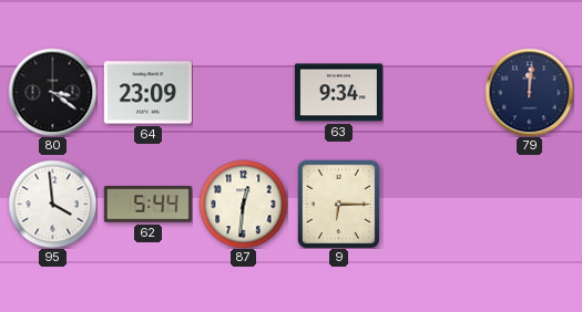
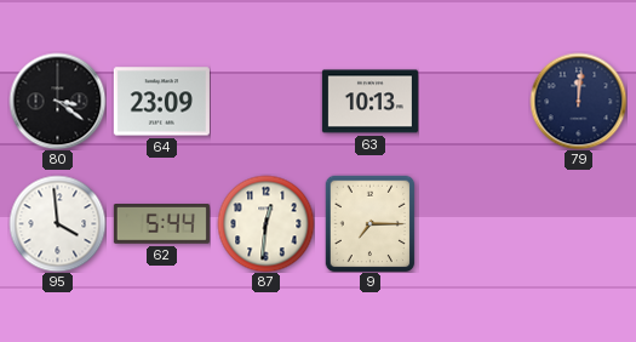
63: 9:34 -> 10:13 (369, 102)
9: 6:15 -> 7:15 (371, 223)
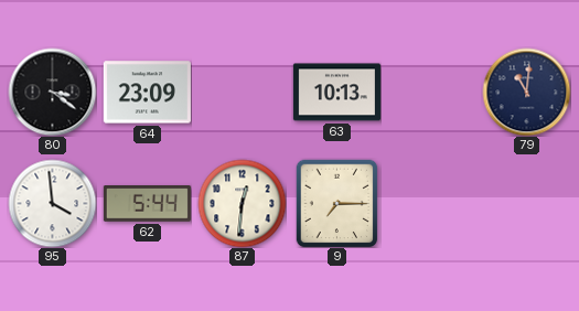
79: 12:01 -> 11:01 (526, 92)
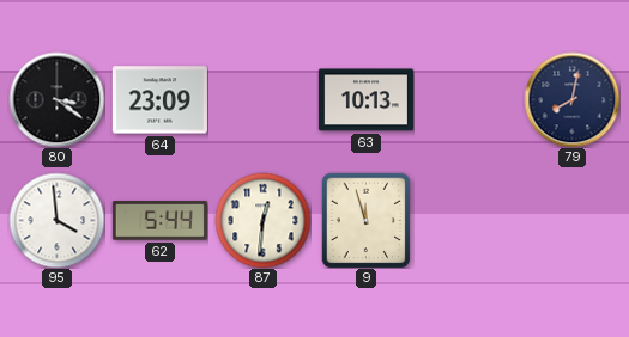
79: 11:01 -> 8:02 (571, 99)
9: 7:15 -> 11:57 (367, 220)
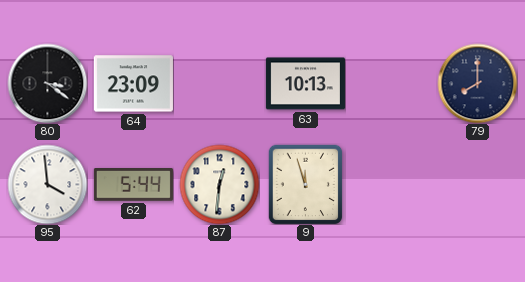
79: 8:02 -> 8:00 (477, 83)
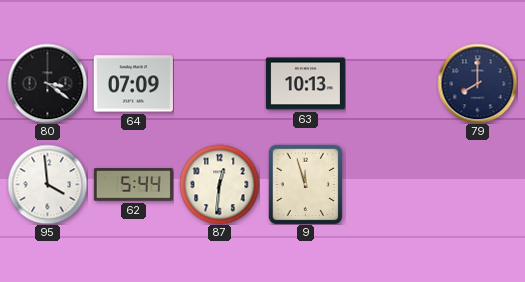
64: 23:09 -> 07:09 (133, 84)
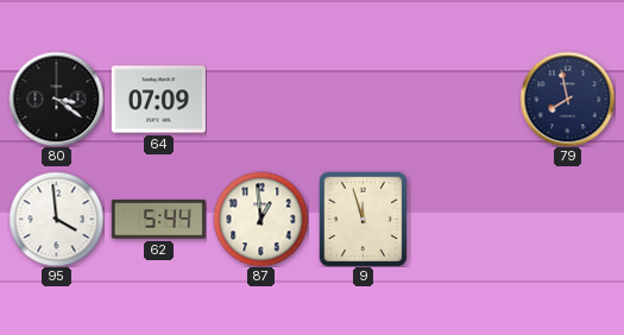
63: 10:13 -> none (305, 84)
79: 8:00 -> 7:58 (567, 99)
87: 12:31 -> 12:59 (260, 219)
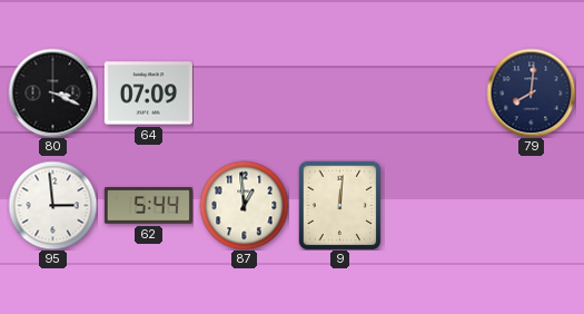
80: 3:21 -> 3:19 (52, 92)
79: 7:58 -> 8:01 (531, 92)
95: 3:59 -> 2:59 (52, 205)
9: 11:57 -> 12:01 (340, 205)
